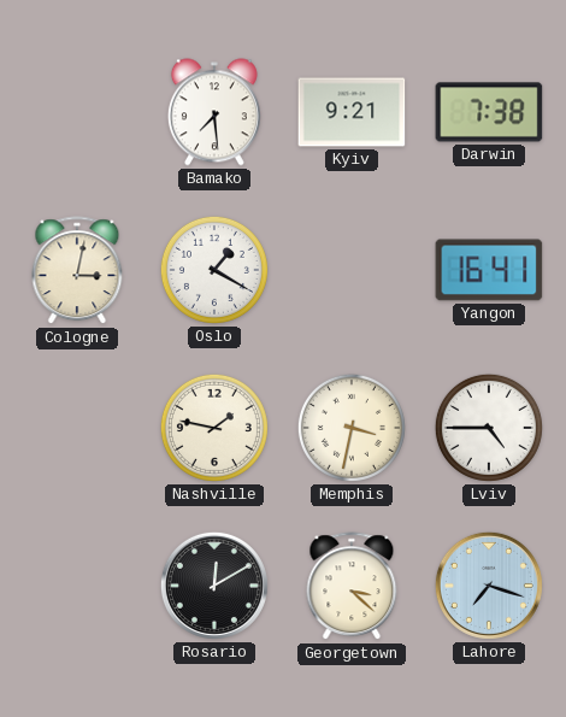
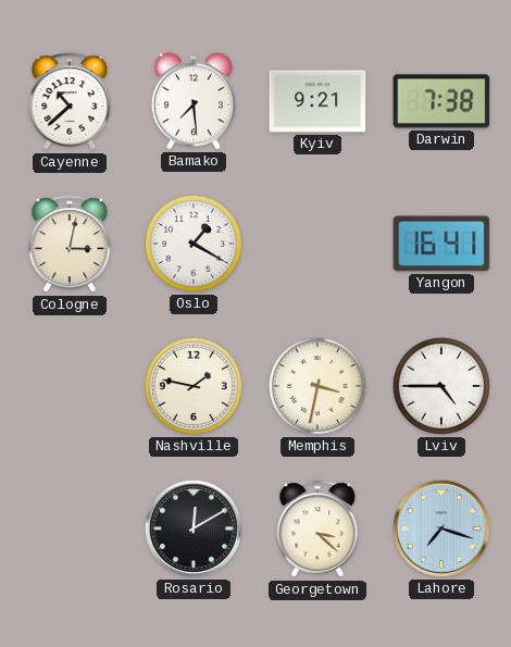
Cayenne: none -> 10:38 (70, 102)
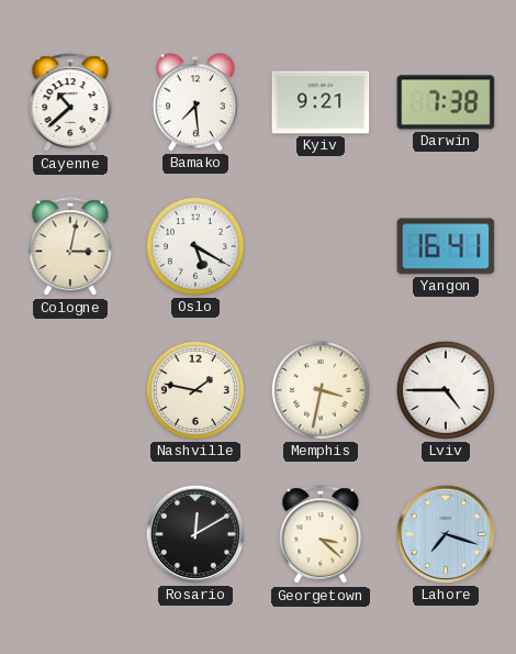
Oslo: 1:20 -> 5:20 (195, 246)
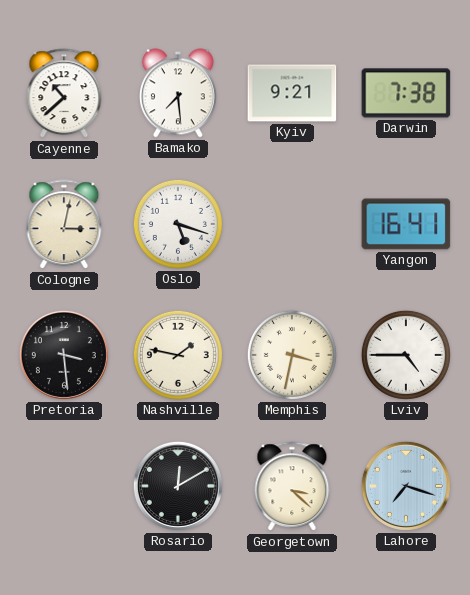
Oslo: 5:20 -> 5:18 (178, 224)
Pretoria: none -> 3:29 (64, 355)
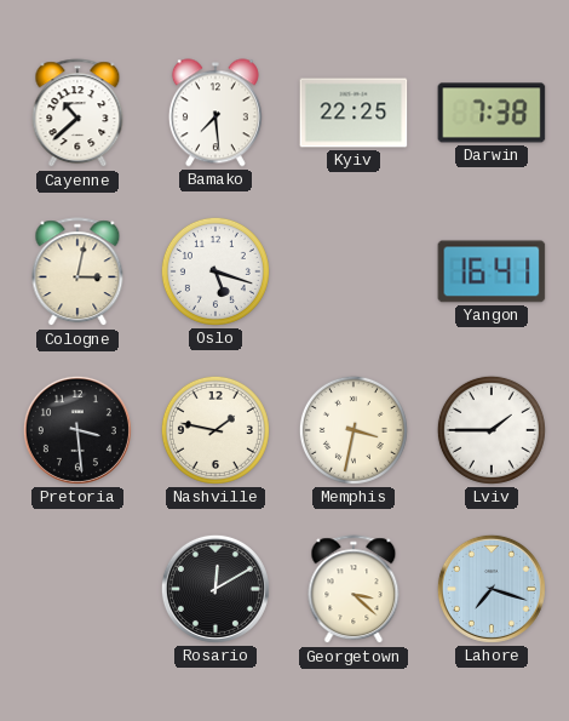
Kyiv: 9:21 -> 22:25 (354, 113)
Lviv: 4:45 -> 1:45 (492, 430)
